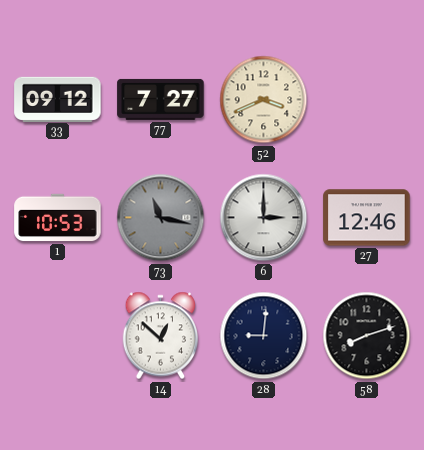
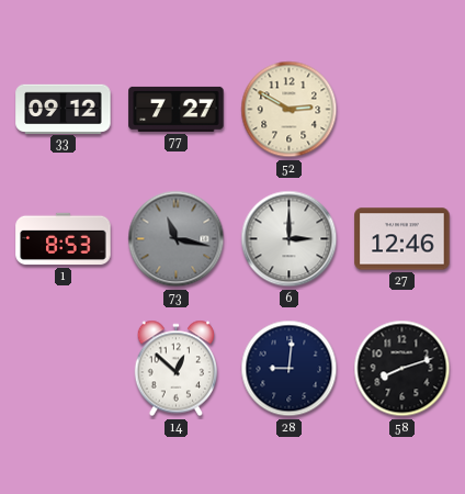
52: 3:41 -> 2:50 (290, 110)
1: 10:53 -> 8:53 (64, 239)
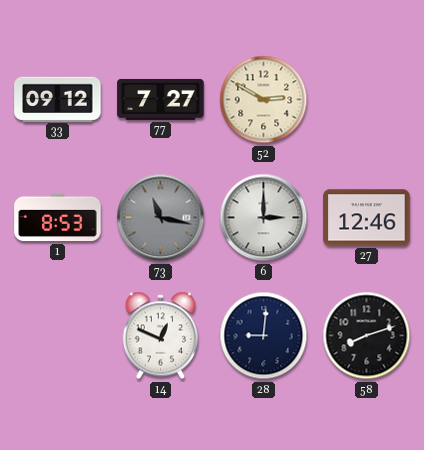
14: 12:52 -> 12:49 (161, 336)
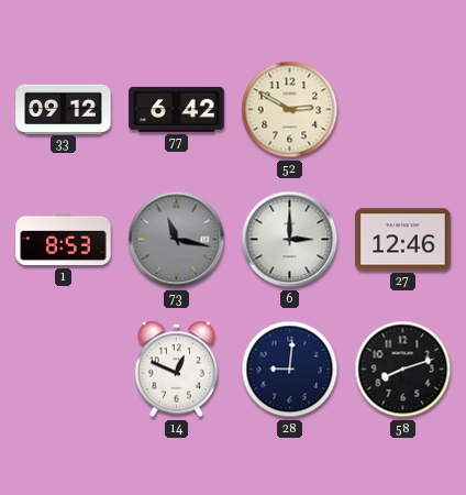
77: 7:27 -> 6:42 (177, 109)
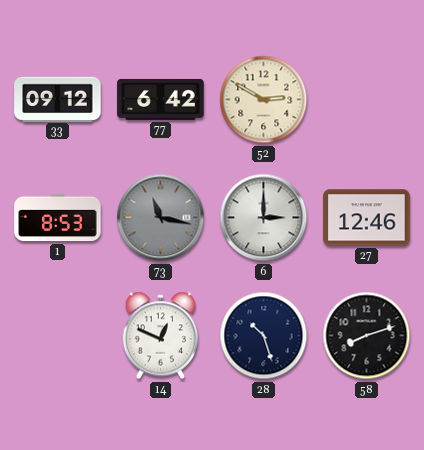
28: 9:01 -> 10:27 (264, 336)
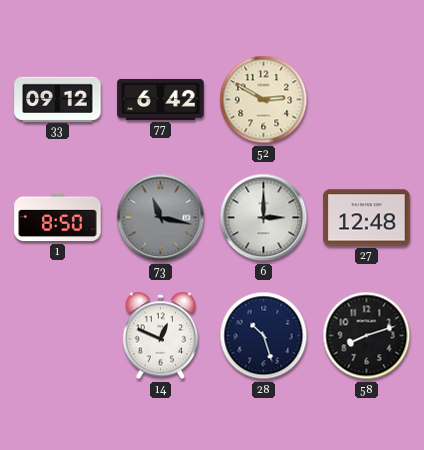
1: 8:53 -> 8:50 (58, 218)
27: 12:46 -> 12:48 (367, 218)
